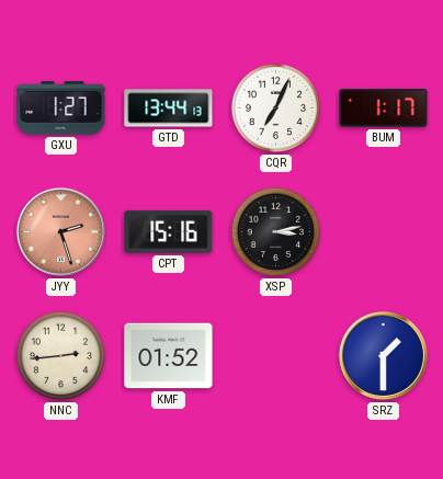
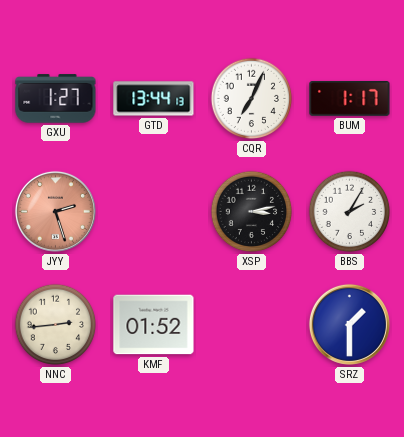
CPT: 15:16 -> none (169, 231)
BBS: none -> 2:05 (350, 212)
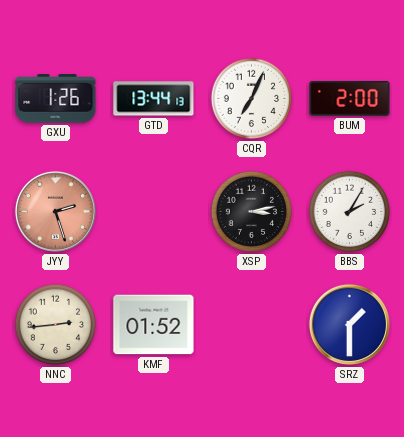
GXU: 1:27 -> 1:26 (56, 99)
BUM: 1:17 -> 2:00 (350, 98)
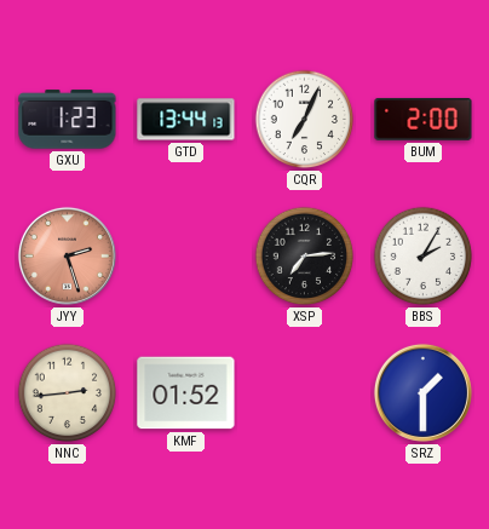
GXU: 1:26 -> 1:23 (68, 120)
XSP: 3:13 -> 7:14 (305, 257)
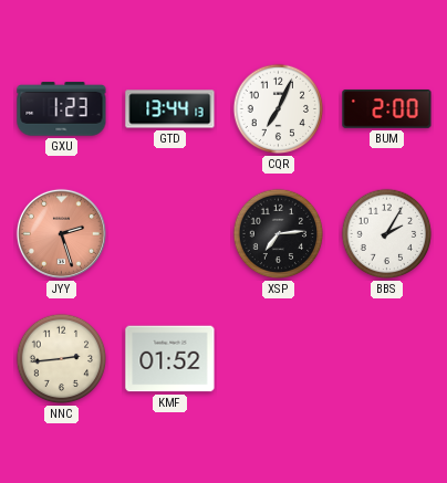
SRZ: 1:30 -> none (422, 392)
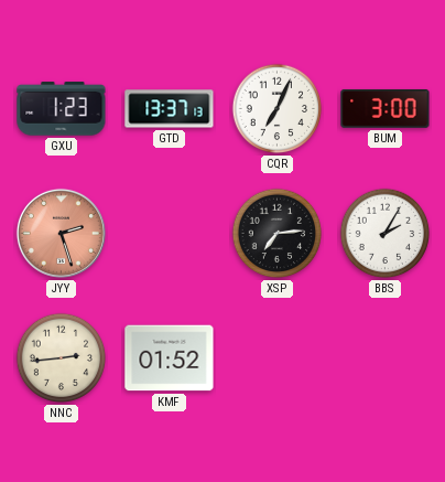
GTD: 13:44 -> 13:37 (170, 109)
BUM: 2:00 -> 3:00 (386, 108)
